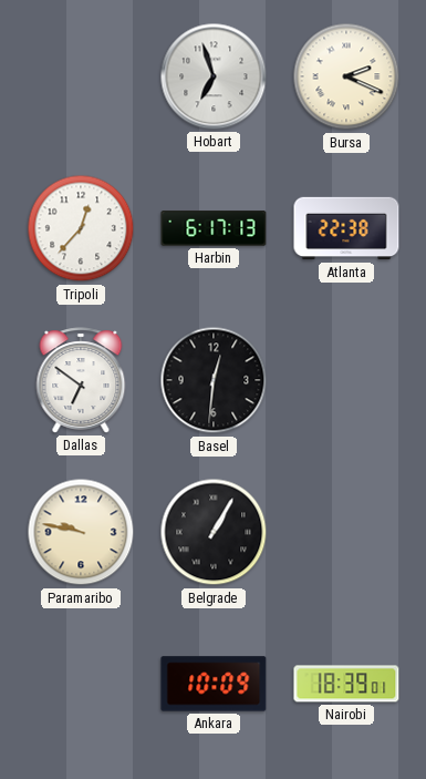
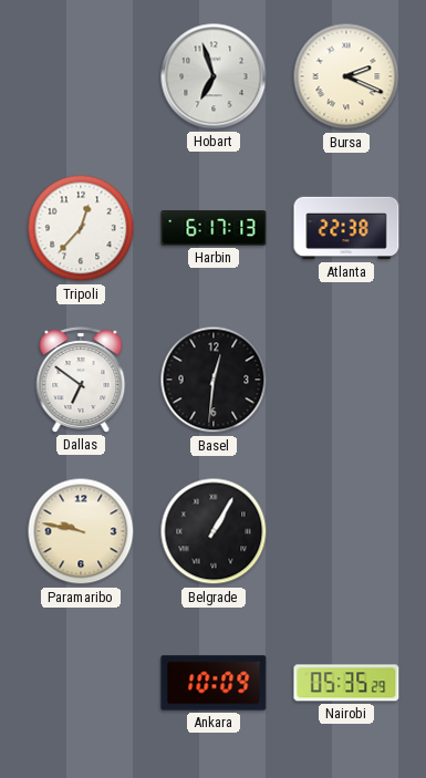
Nairobi: 18:39 -> 05:35 (346, 683)
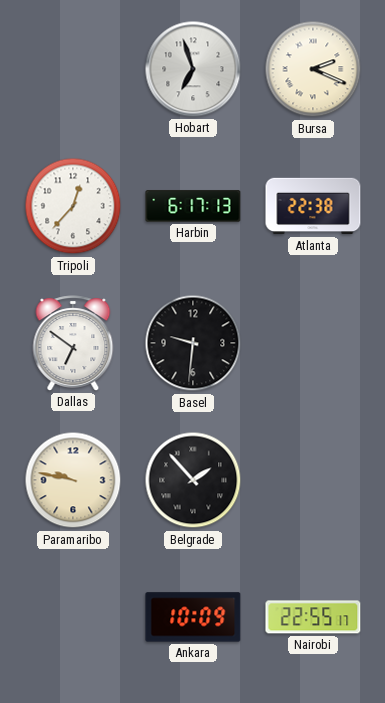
Basel: 12:31 -> 9:31 (193, 343)
Belgrade: 1:05 -> 1:53 (193, 480)
Nairobi: 05:35 -> 22:55 (313, 617)
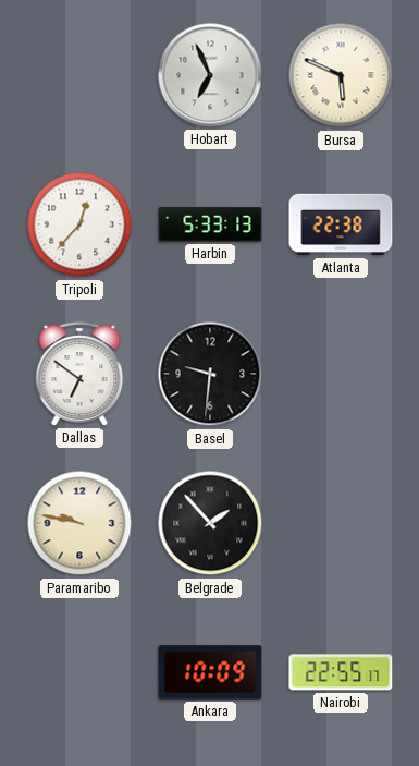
Hobart: 6:57 -> 6:56 (210, 75)
Bursa: 2:19 -> 5:49 (341, 75)
Harbin: 6:17 -> 5:33 (210, 224)
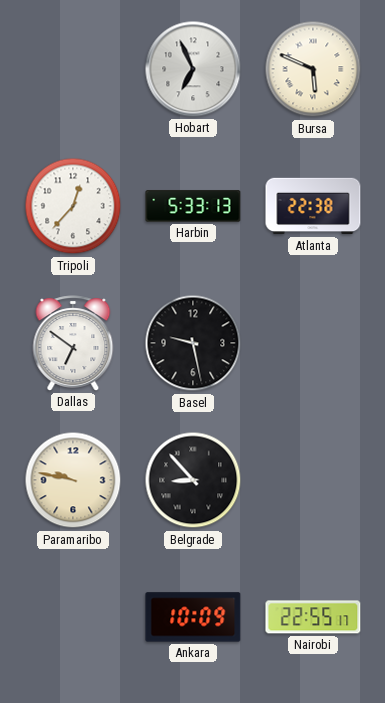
Basel: 9:31 -> 9:28 (193, 343)
Belgrade: 1:53 -> 8:53 (193, 480)
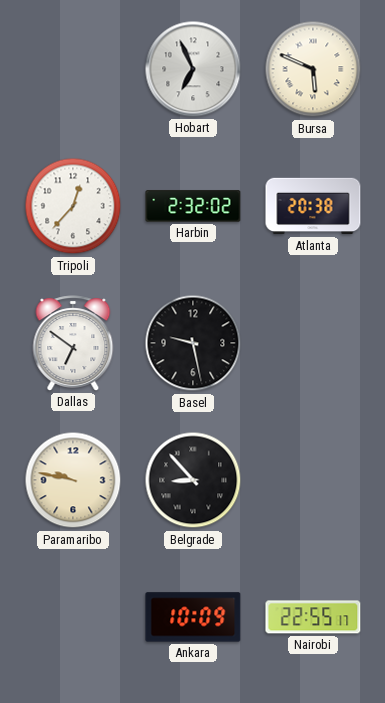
Harbin: 5:33 -> 2:32 (193, 206)
Atlanta: 22:38 -> 20:38 (313, 206)
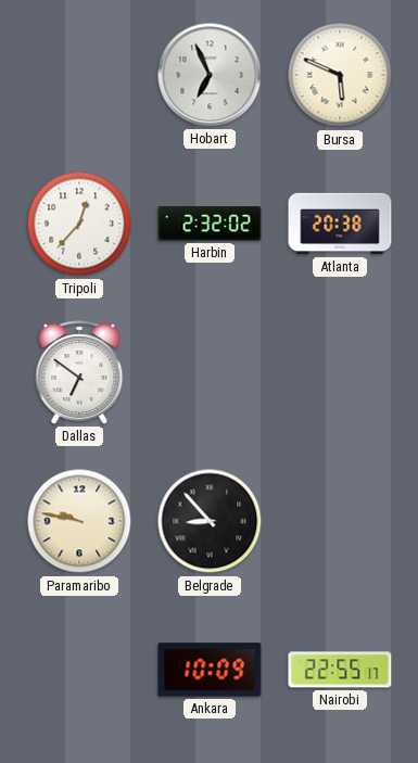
Basel: 9:28 -> none (193, 343)
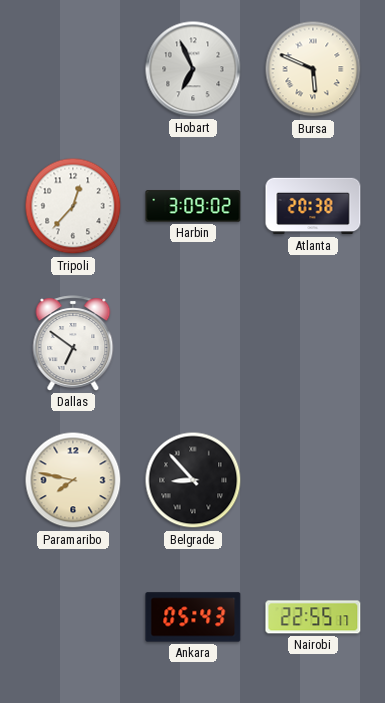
Harbin: 2:32 -> 3:09 (193, 206)
Paramaribo: 9:47 -> 7:47 (73, 480)
Ankara: 10:09 -> 05:43 (193, 617)
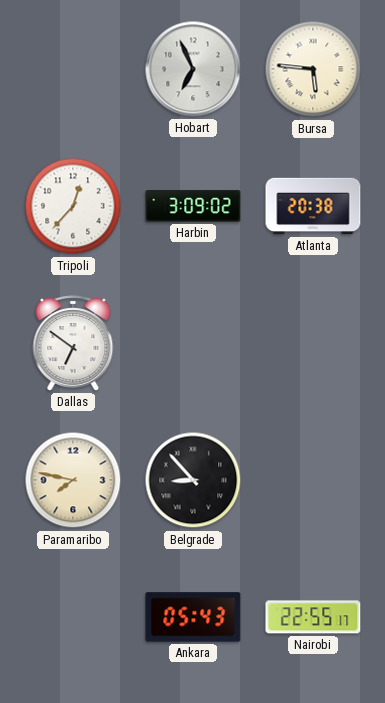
Bursa: 5:49 -> 5:46 (313, 69)
